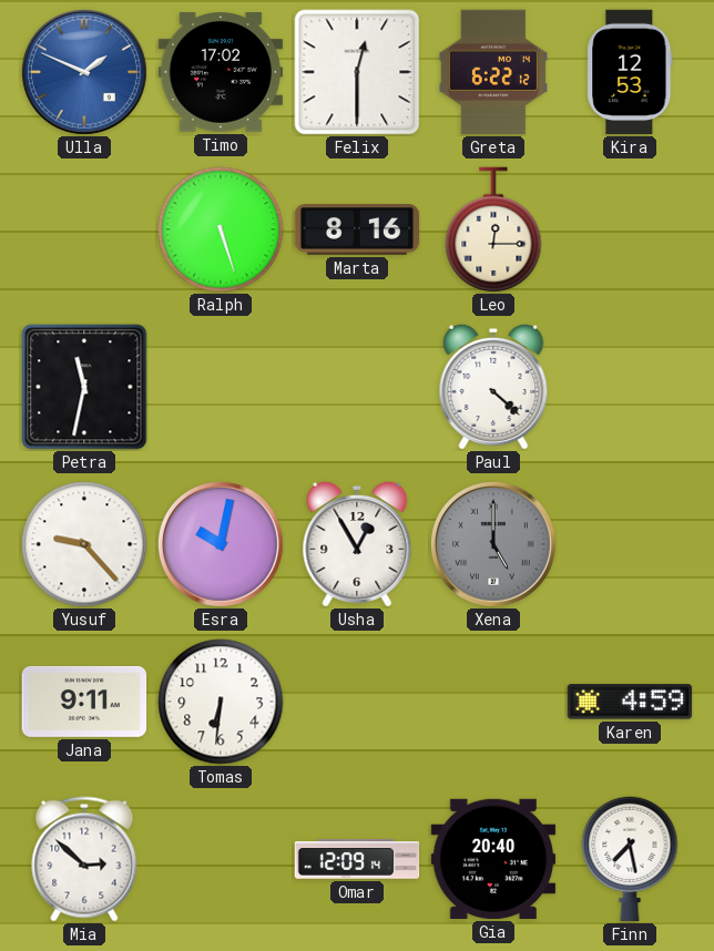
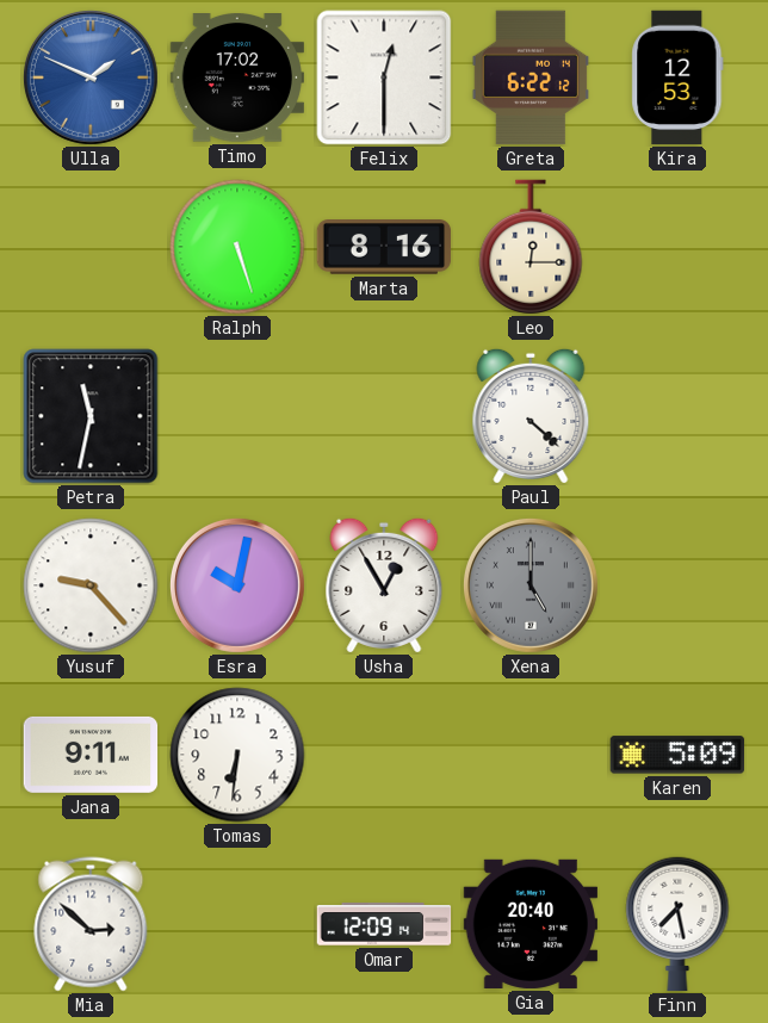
Karen: 4:59 -> 5:09 (677, 755)
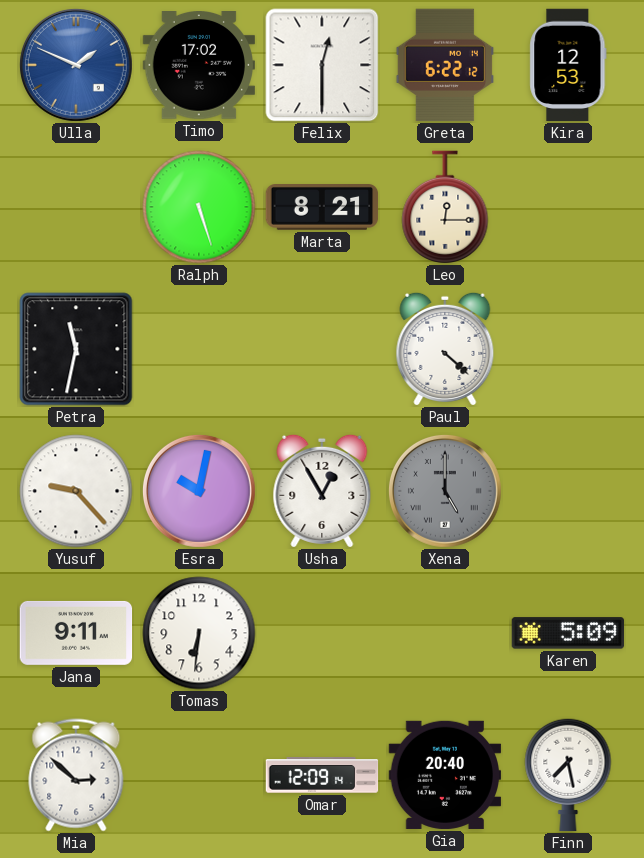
Marta: 8:16 -> 8:21 (322, 208)
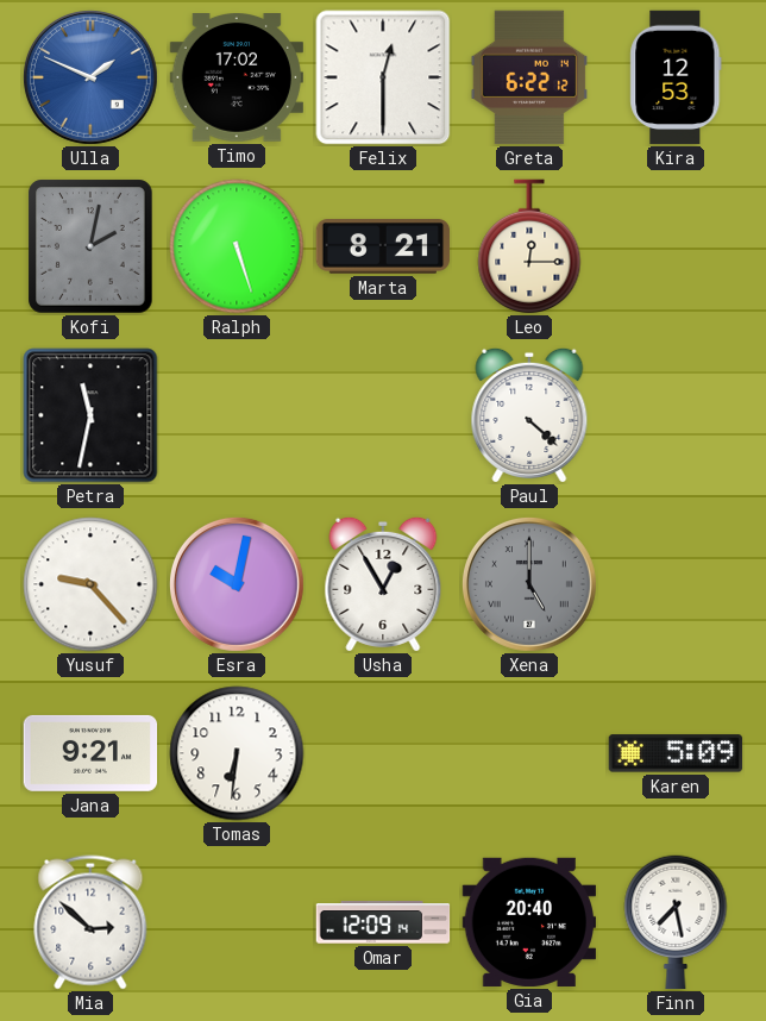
Kofi: none -> 2:02 (90, 246)
Jana: 9:11 -> 9:21 (90, 753)
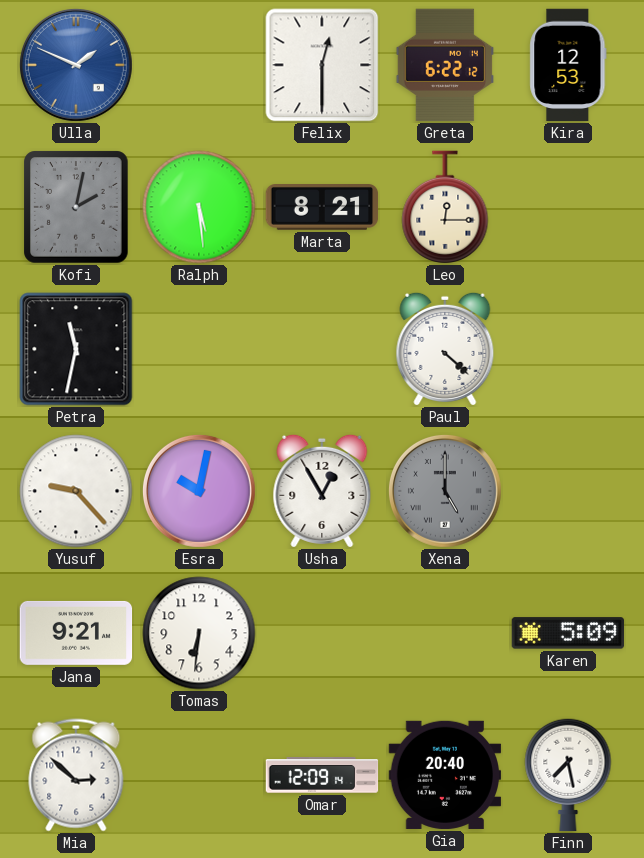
Timo: 17:02 -> none (236, 79)
Ralph: 5:27 -> 5:29 (199, 207)
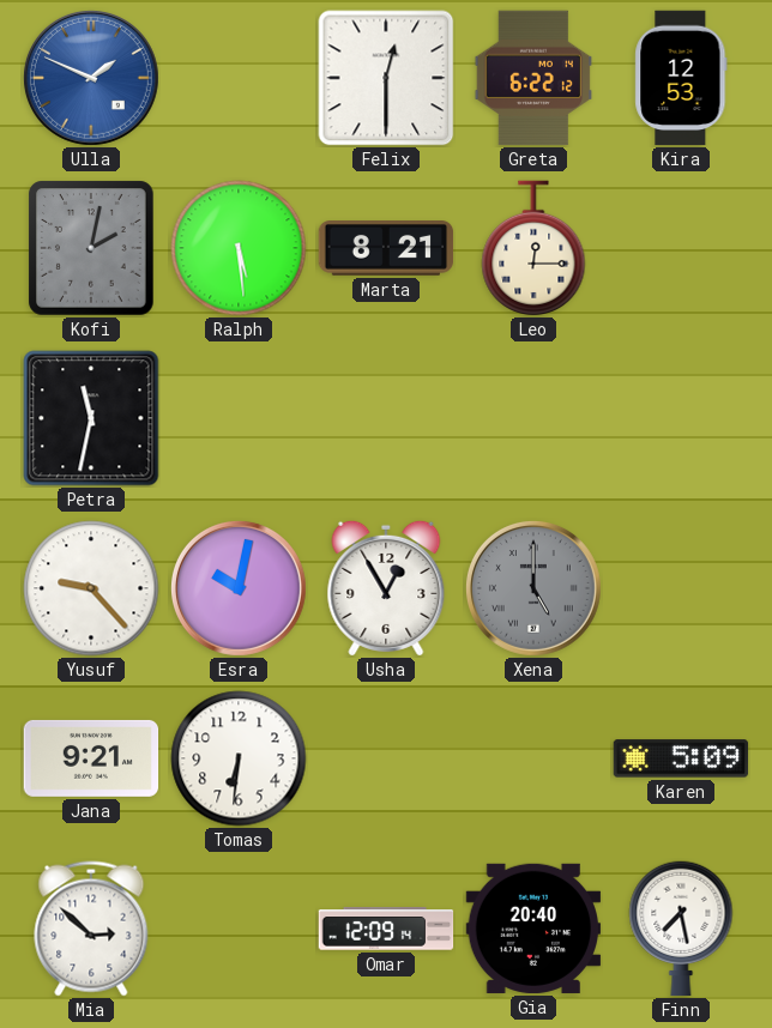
Paul: 4:22 -> none (445, 349)
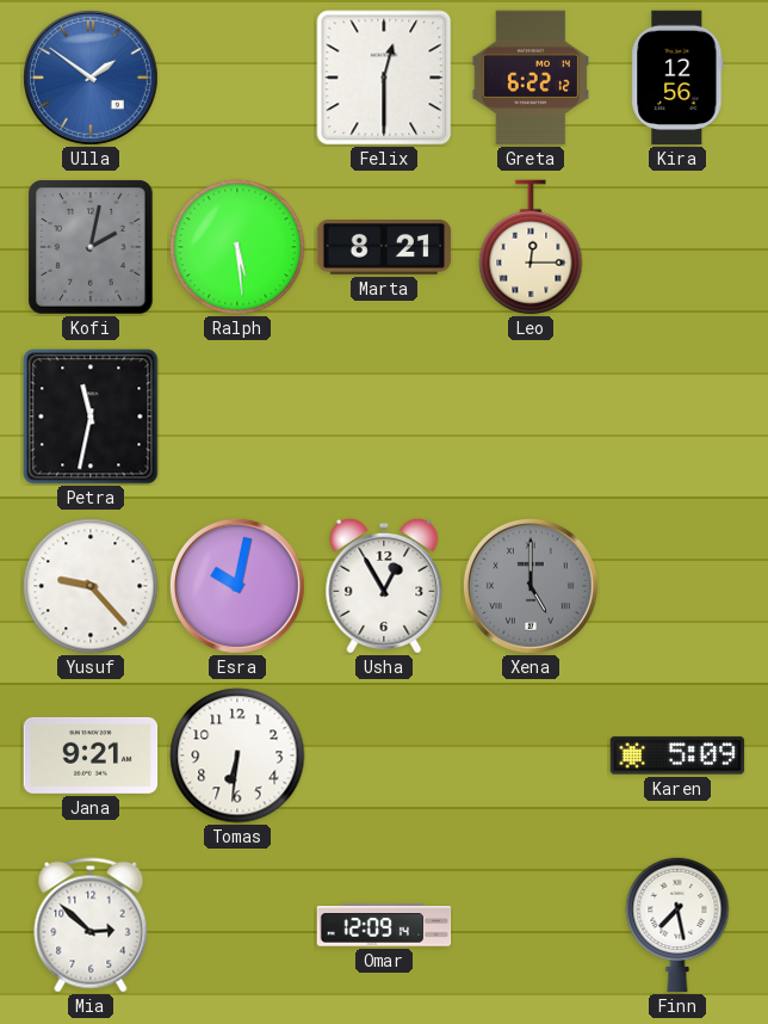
Ulla: 1:49 -> 1:51 (91, 78)
Kira: 12:53 -> 12:56 (677, 78)
Gia: 20:40 -> none (533, 929)
